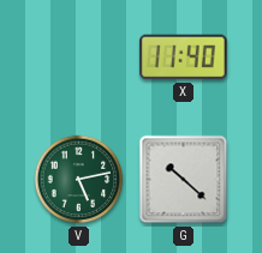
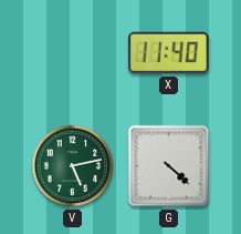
G: 10:22 -> 4:22 (169, 166)
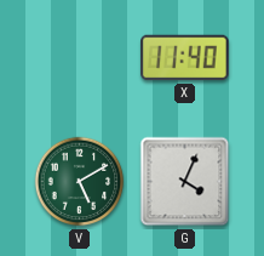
V: 5:13 -> 5:10 (80, 182)
G: 4:22 -> 4:04 (185, 182)
